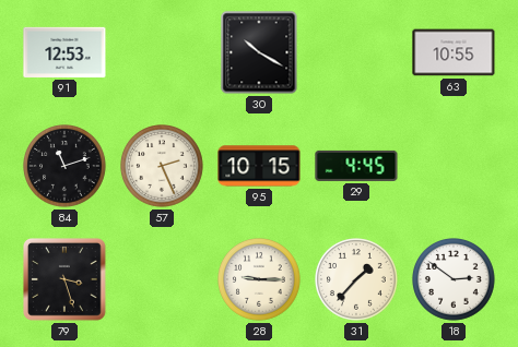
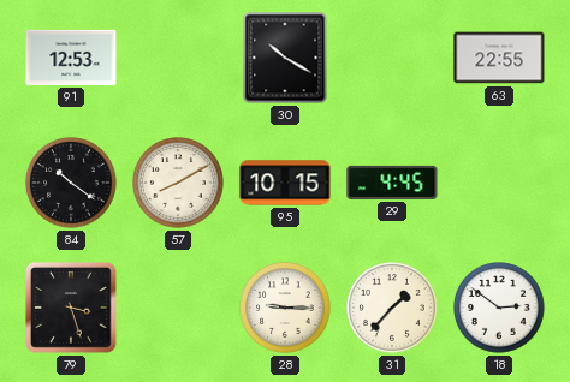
63: 10:55 -> 22:55 (499, 58)
84: 11:12 -> 10:21 (72, 184)
57: 2:26 -> 8:10 (179, 184)
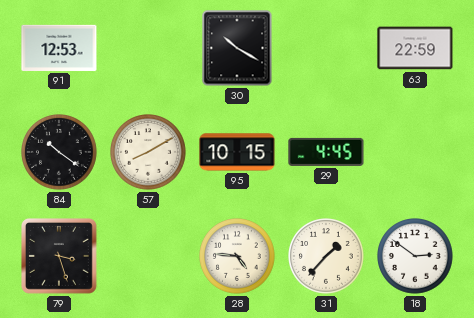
63: 22:55 -> 22:59 (415, 48)
28: 9:15 -> 4:46 (238, 257)
